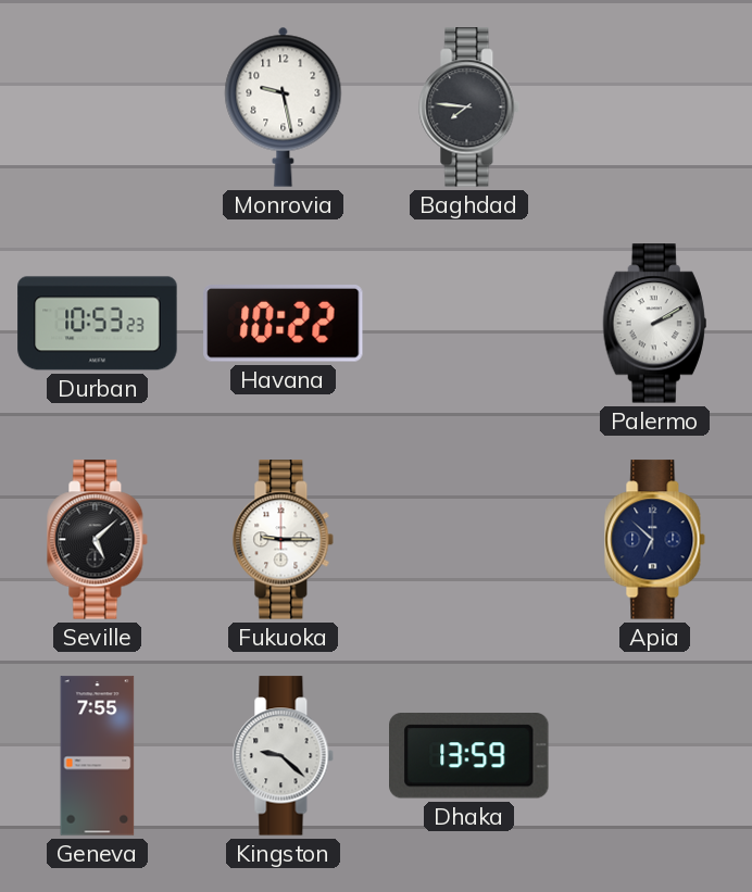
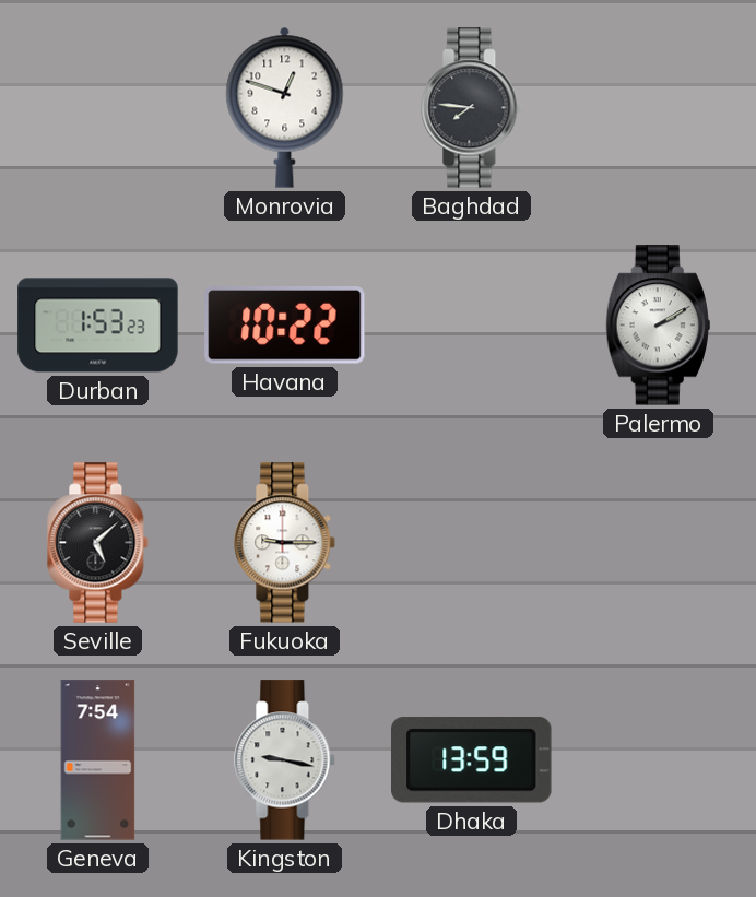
Monrovia: 9:28 -> 12:48 (285, 107)
Durban: 10:53 -> 1:53 (98, 326)
Apia: 6:52 -> none (655, 540)
Geneva: 7:55 -> 7:54 (98, 760)
Kingston: 9:22 -> 9:17 (285, 760)
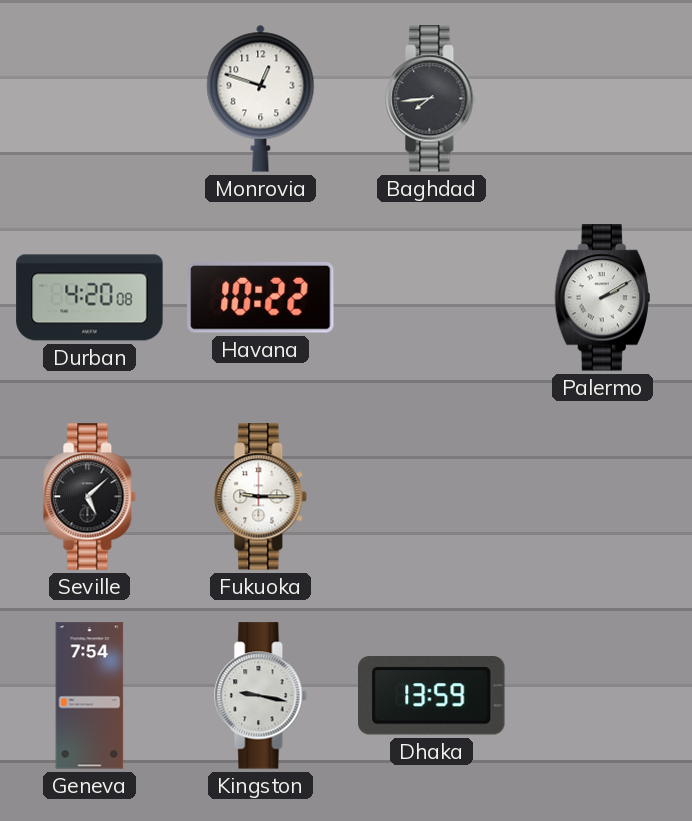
Baghdad: 7:46 -> 7:44 (432, 99)
Durban: 1:53 -> 4:20 (90, 298)
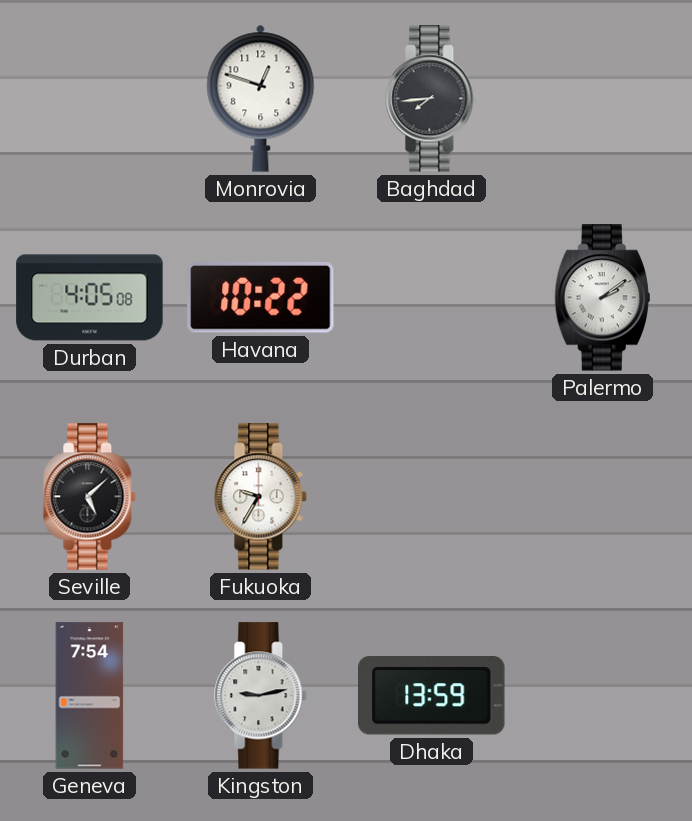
Durban: 4:20 -> 4:05 (90, 298)
Palermo: 2:10 -> 2:09 (602, 298)
Fukuoka: 9:15 -> 9:35 (261, 497)
Kingston: 9:17 -> 9:13 (261, 696)
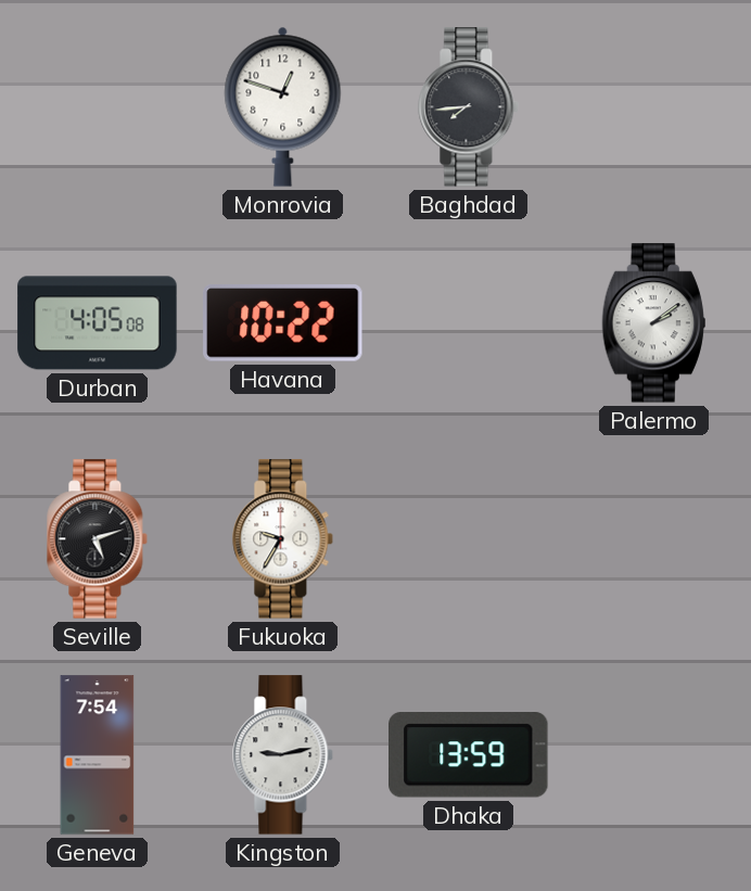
Seville: 5:08 -> 5:12 (98, 539)
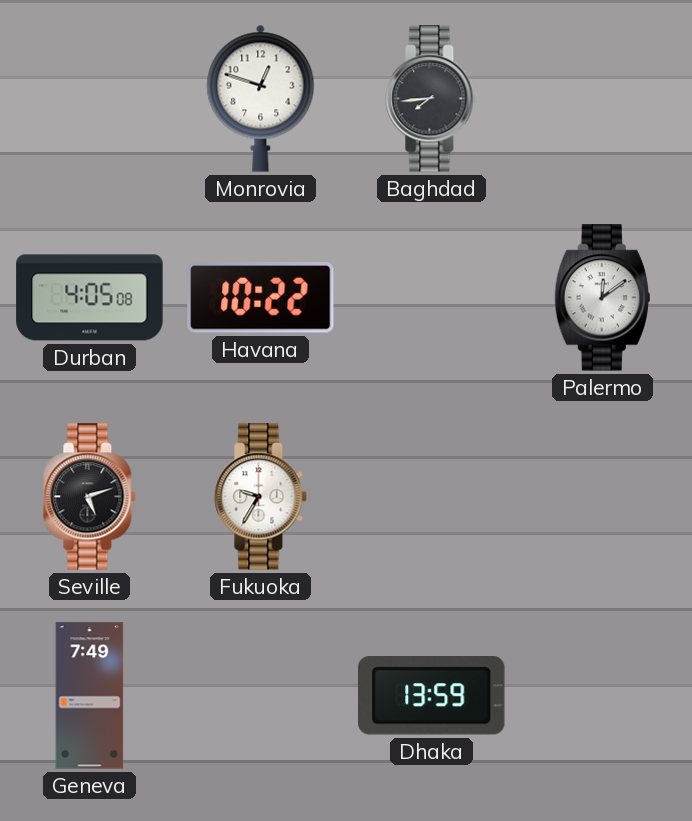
Palermo: 2:09 -> 12:09 (602, 298)
Geneva: 7:54 -> 7:49 (90, 696)
Kingston: 9:13 -> none (283, 755)
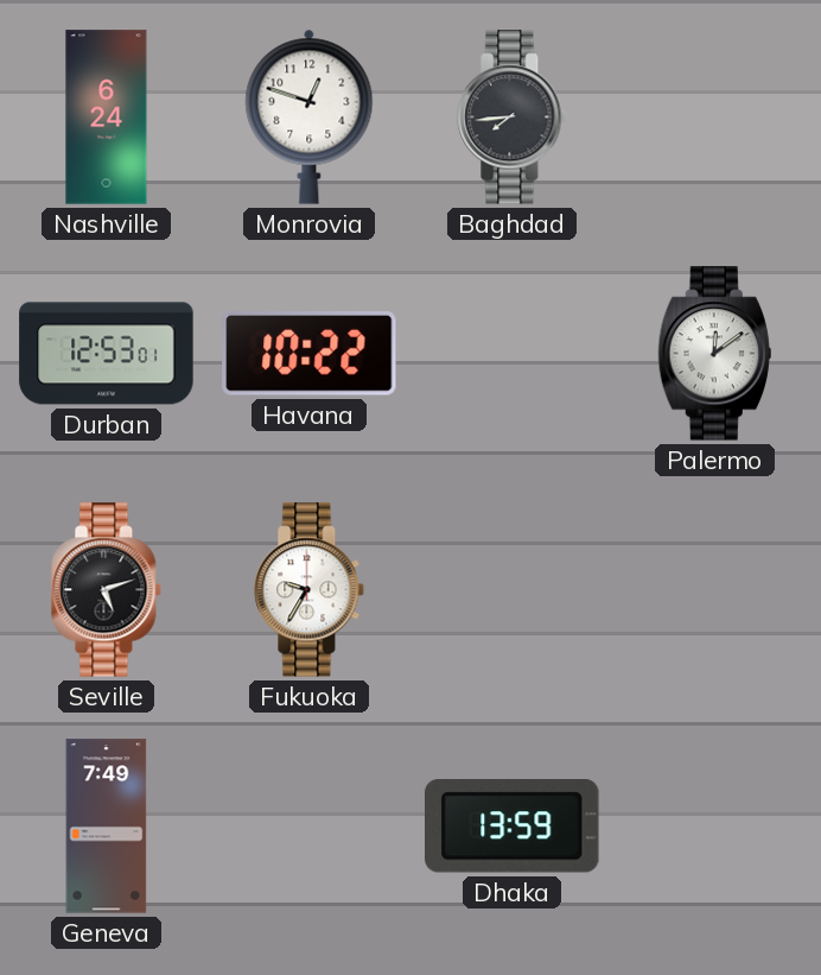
Nashville: none -> 6:24 (107, 118)
Durban: 4:05 -> 12:53 (107, 354)
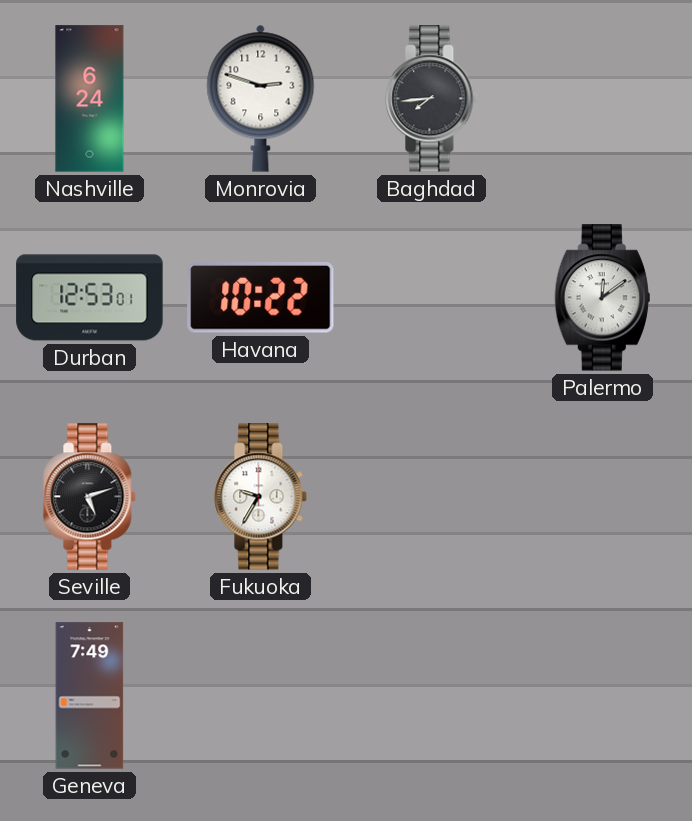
Monrovia: 12:48 -> 2:48 (261, 98)
Dhaka: 13:59 -> none (511, 827)
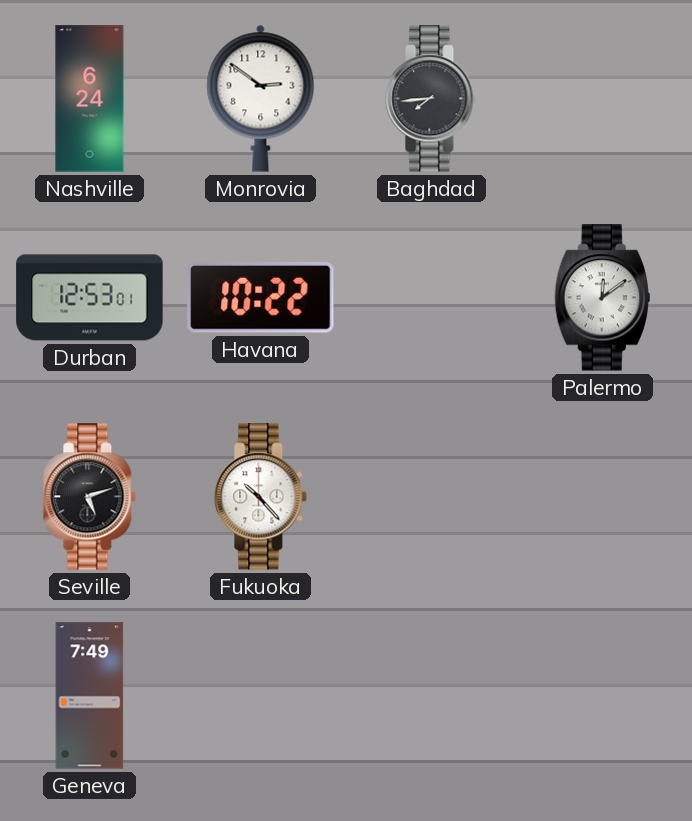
Monrovia: 2:48 -> 2:51 (261, 98)
Fukuoka: 9:35 -> 10:23 (261, 497)
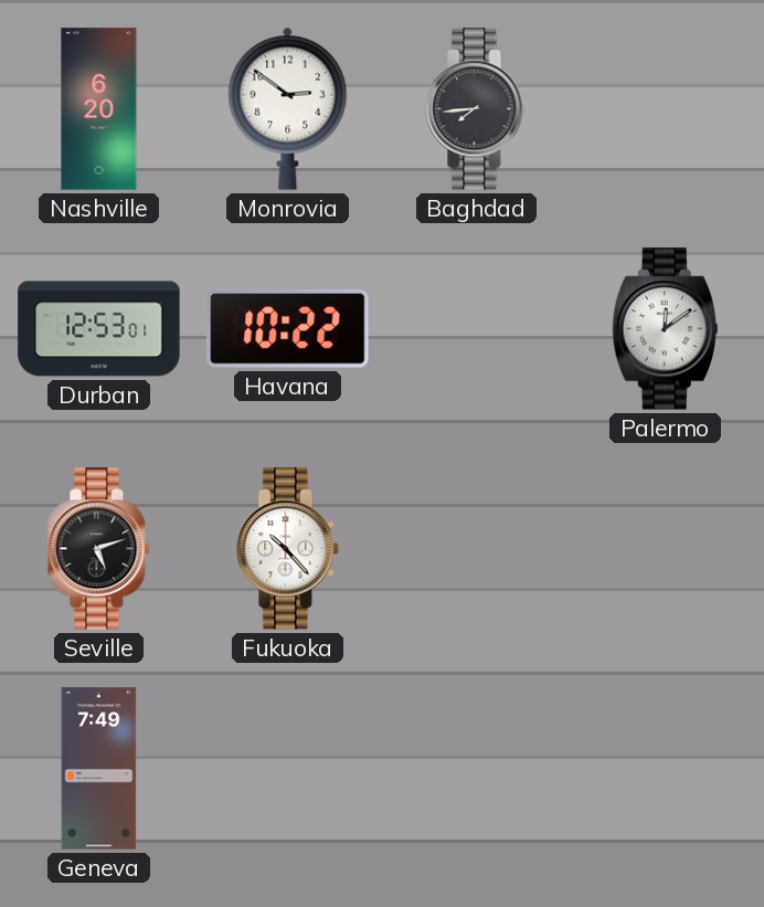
Nashville: 6:24 -> 6:20 (99, 109)
